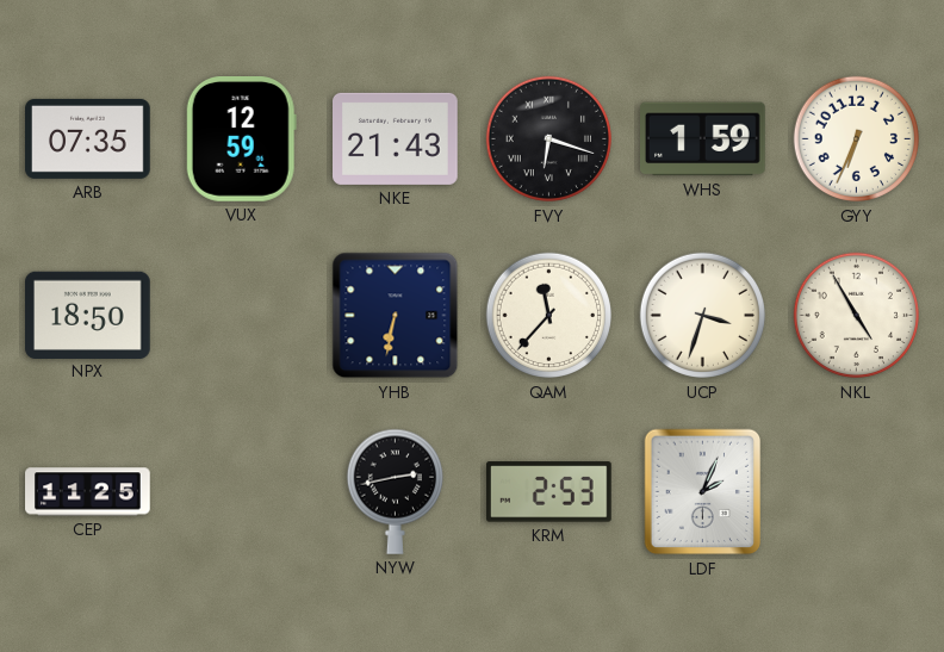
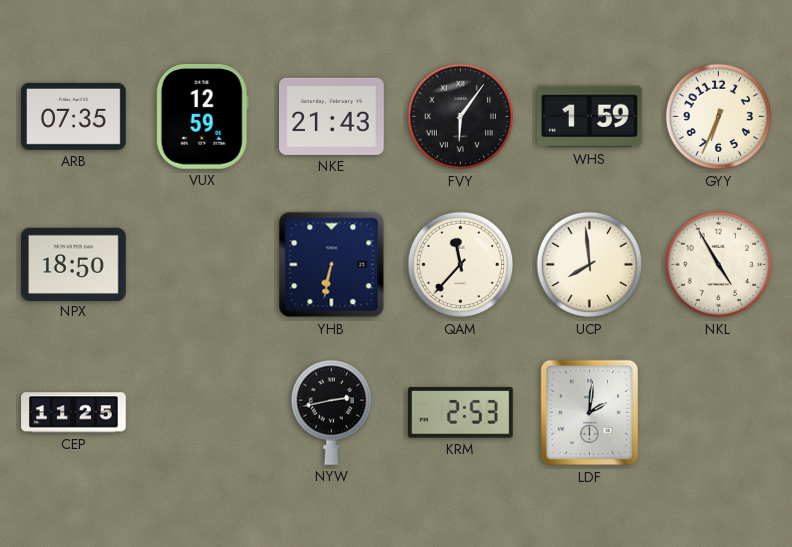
FVY: 6:18 -> 6:06 (461, 117)
UCP: 3:33 -> 7:59 (590, 265)
LDF: 2:04 -> 2:01 (590, 413)
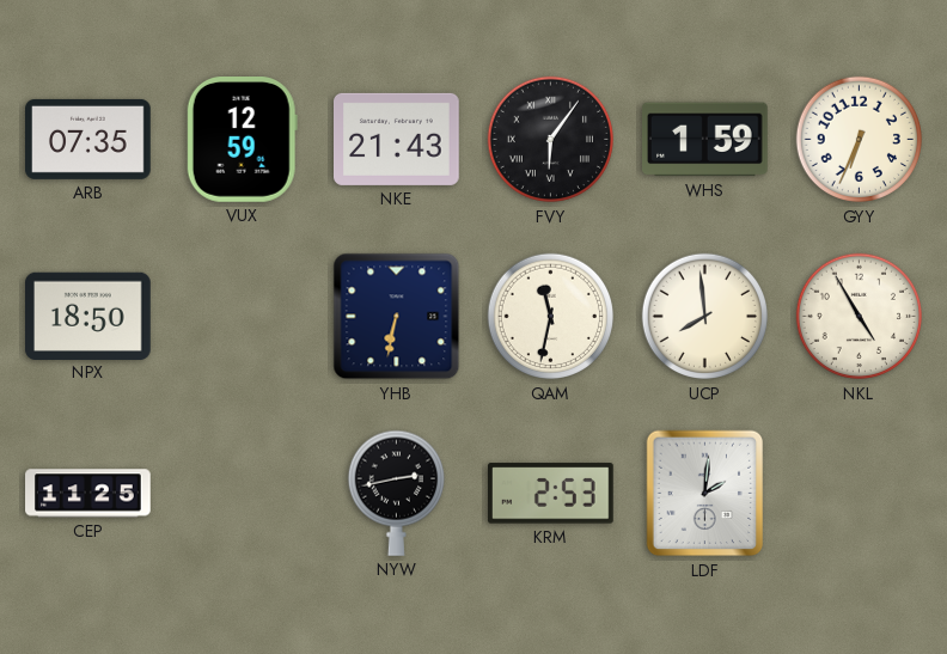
QAM: 11:37 -> 11:32 (551, 317)
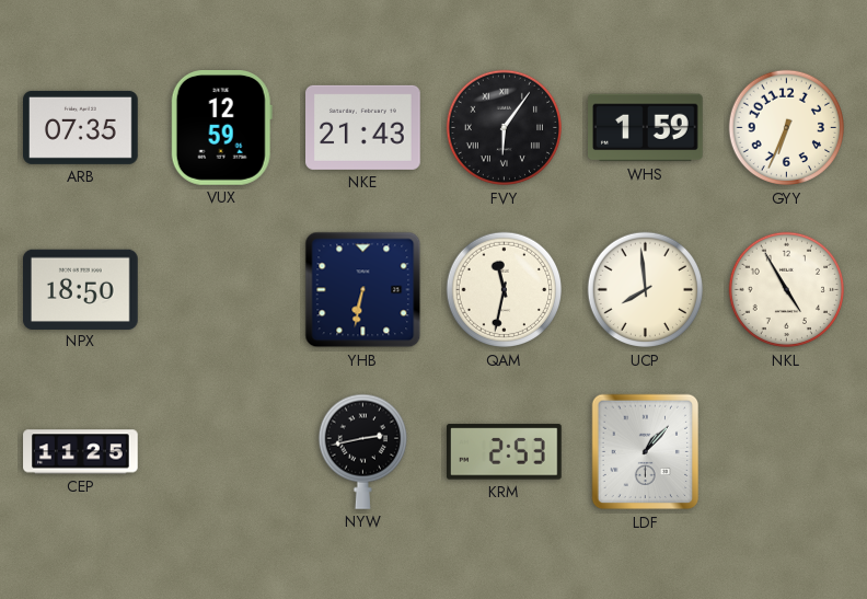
LDF: 2:01 -> 1:07 (646, 452)
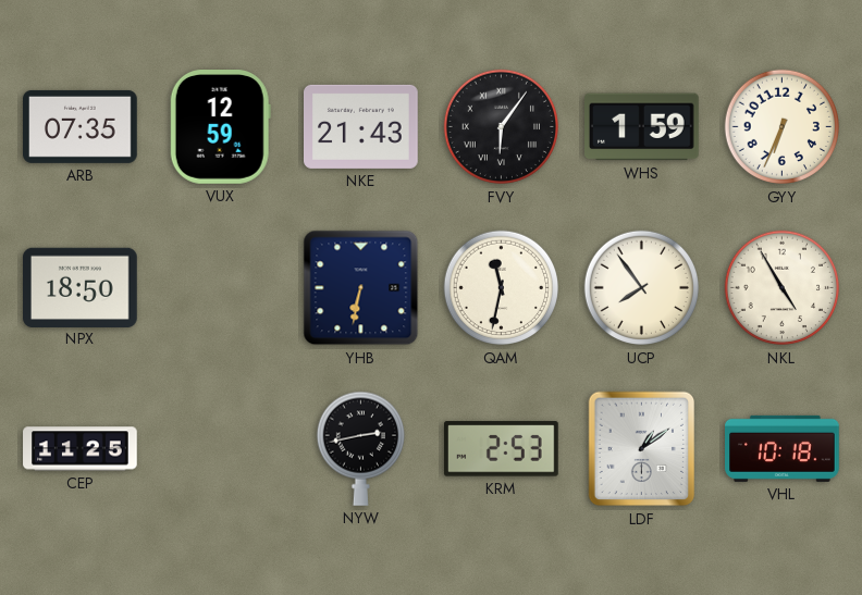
UCP: 7:59 -> 7:54 (642, 288)
LDF: 1:07 -> 1:09 (642, 449)
VHL: none -> 10:18 (783, 448)
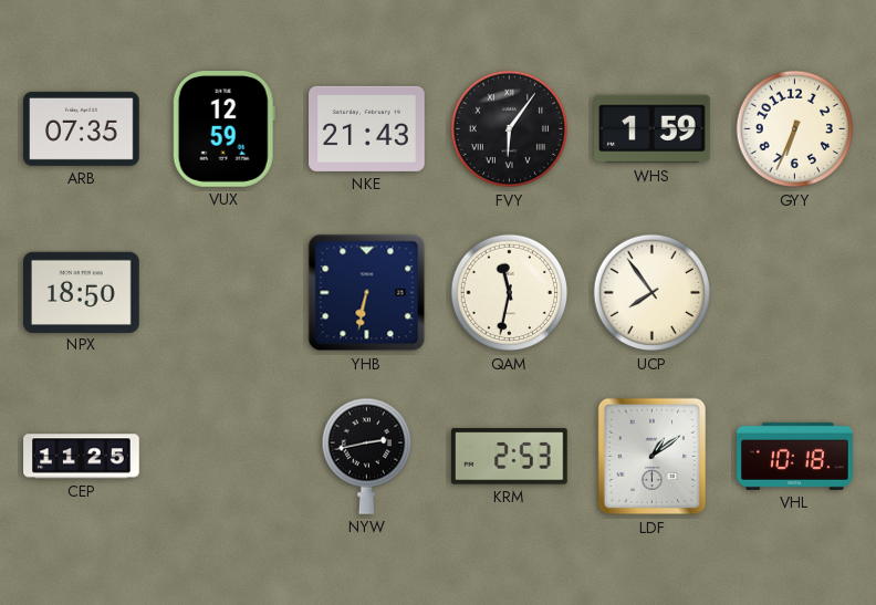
NKL: 4:55 -> none (783, 288)
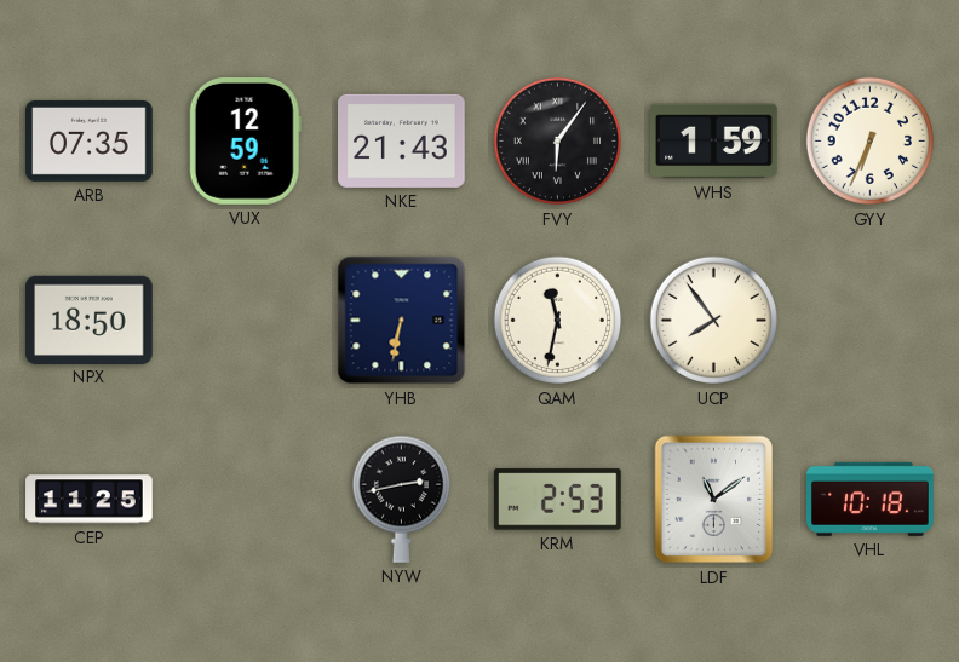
LDF: 1:09 -> 11:09 (714, 500)
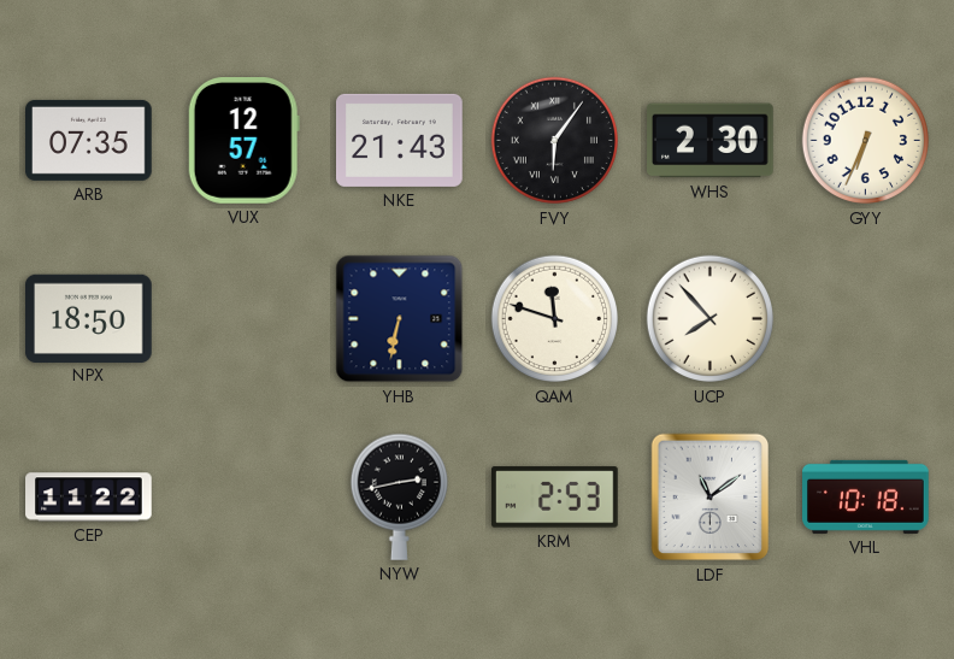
VUX: 12:59 -> 12:57 (243, 141)
WHS: 1:59 -> 2:30 (711, 141)
QAM: 11:32 -> 11:48 (555, 319)
UCP: 7:54 -> 7:53 (711, 319)
CEP: 11:25 -> 11:22 (89, 498)
